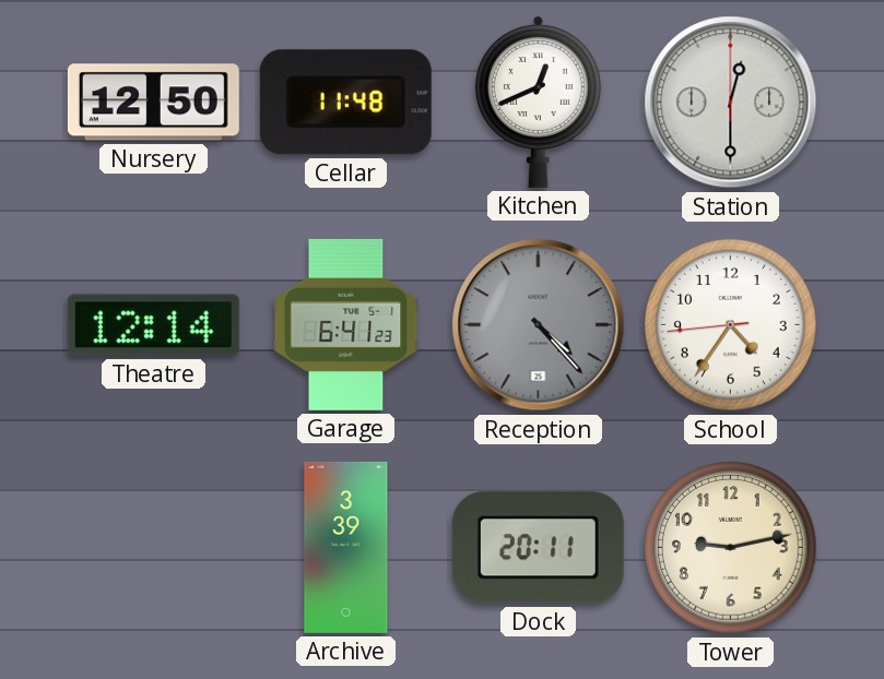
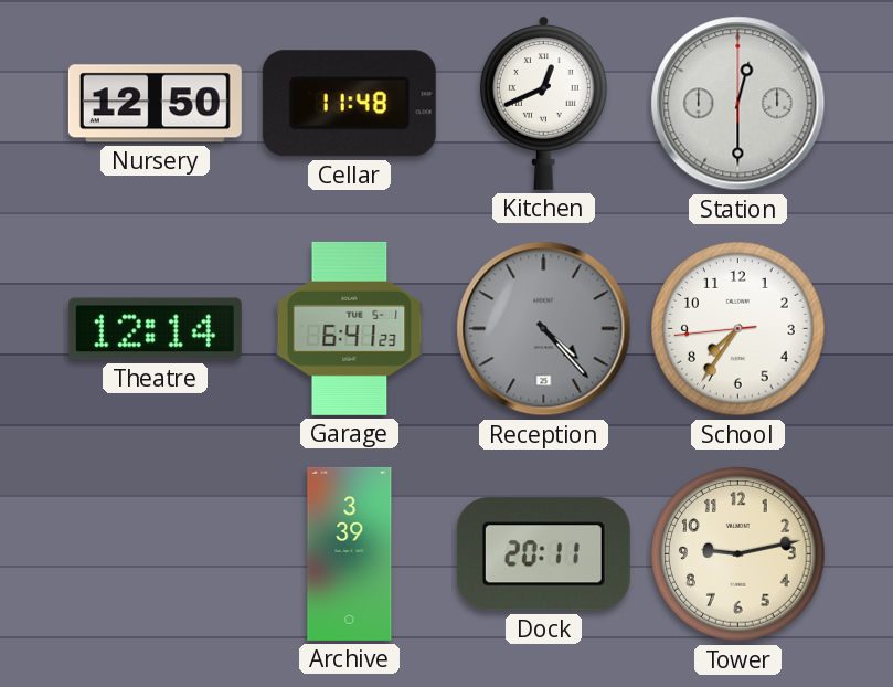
School: 4:35 -> 7:35 (738, 329)
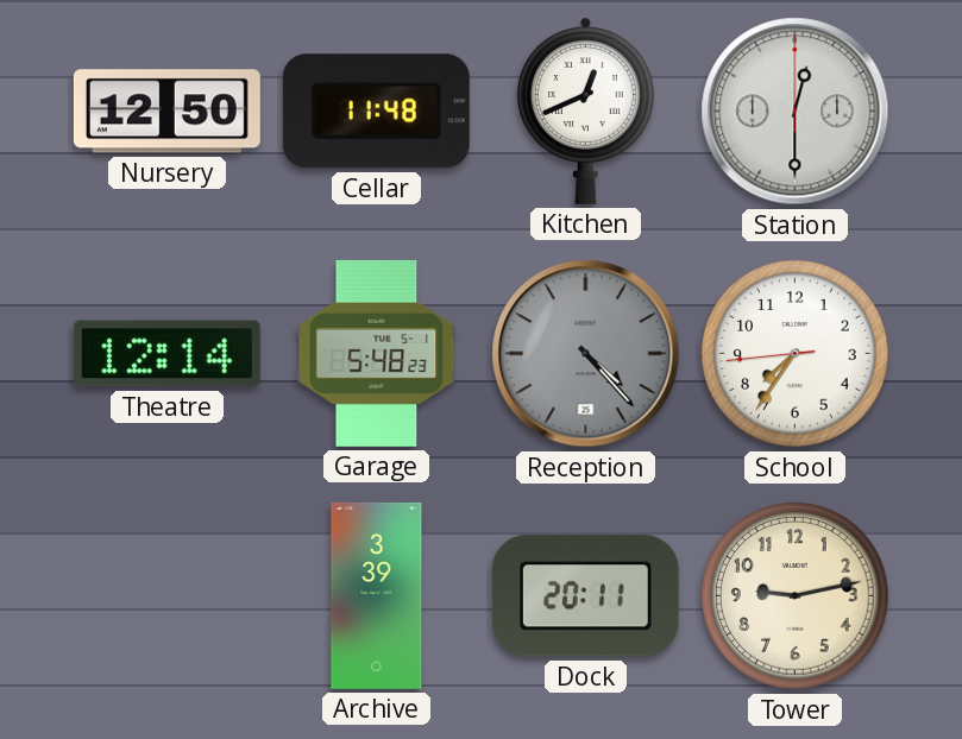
Garage: 6:41 -> 5:48 (377, 353)
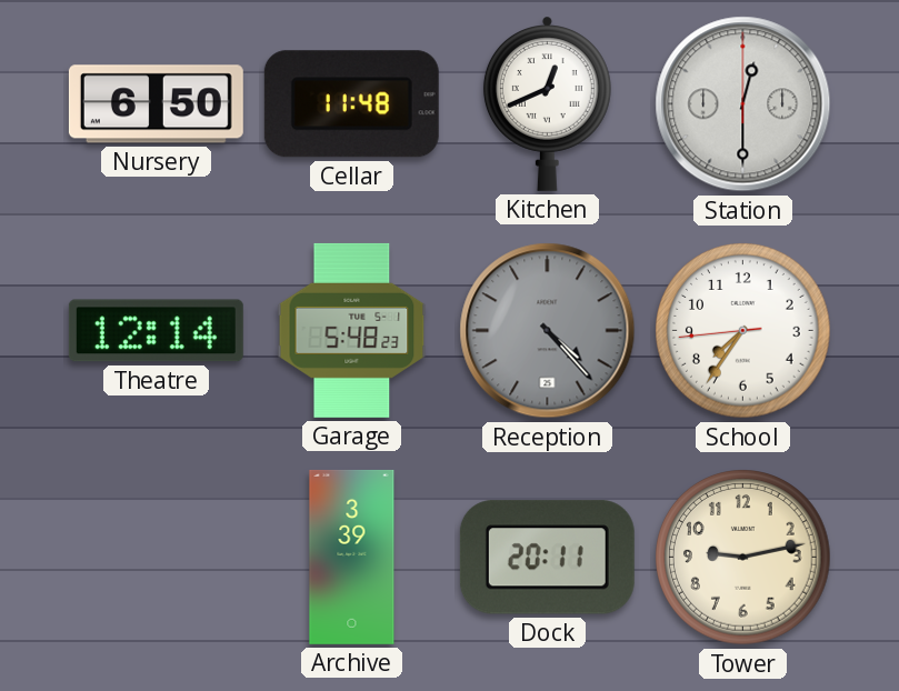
Nursery: 12:50 -> 6:50 (156, 104)
